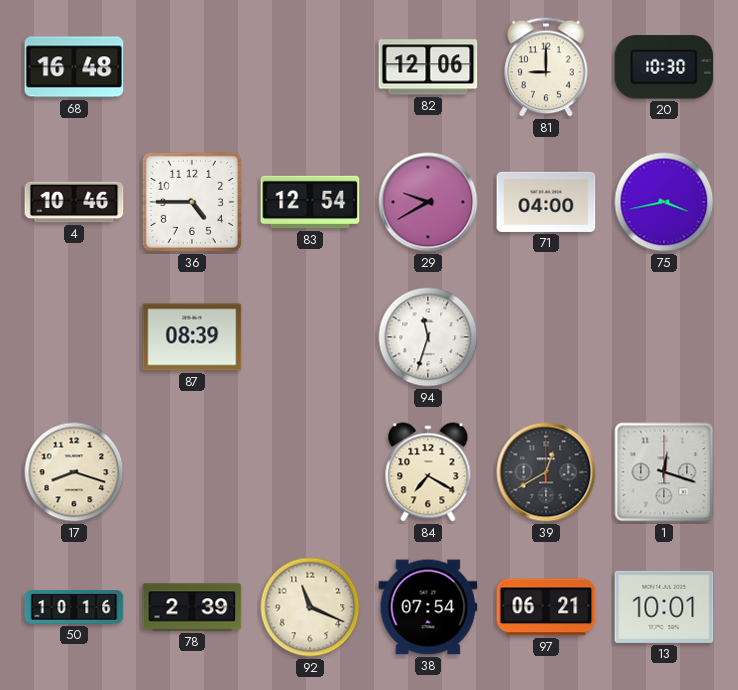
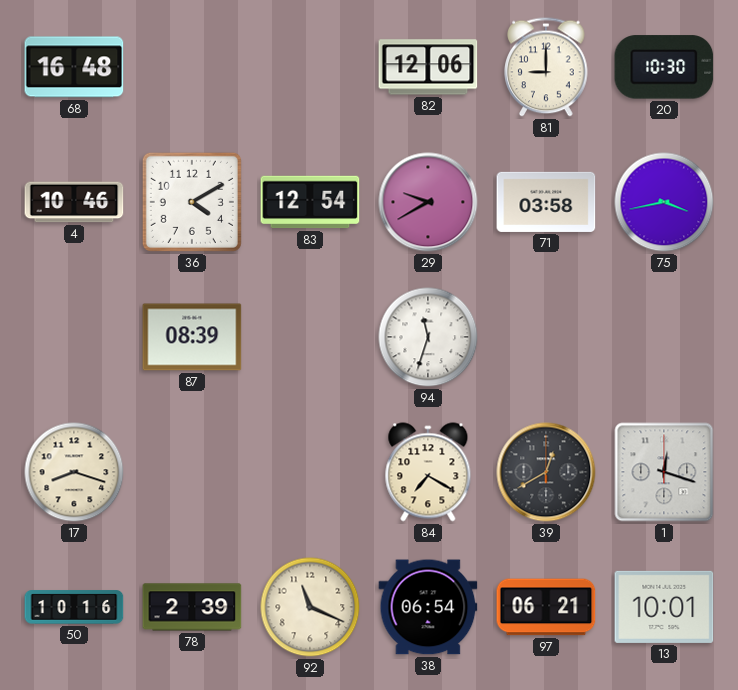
36: 4:45 -> 4:10 (192, 202)
71: 04:00 -> 03:58 (546, 202)
38: 07:54 -> 06:54 (428, 607)
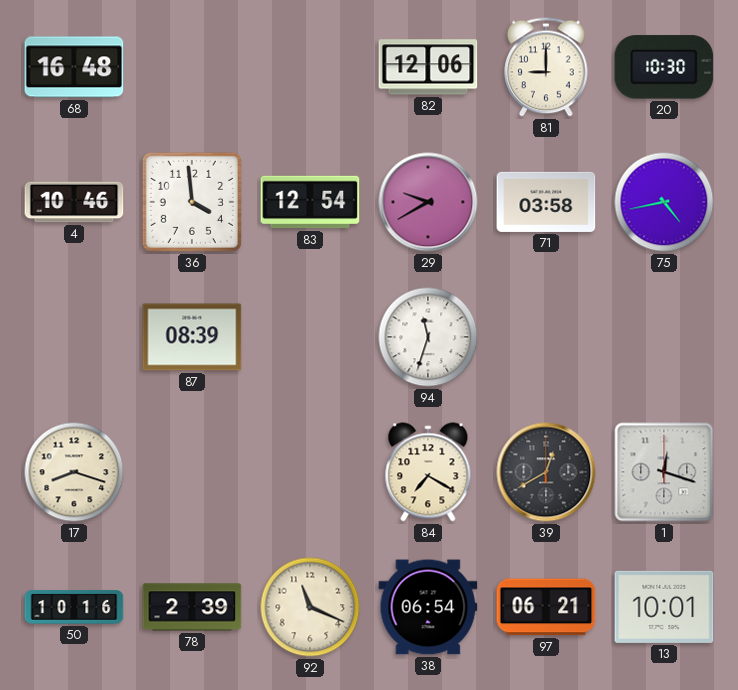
36: 4:10 -> 3:59 (192, 202)
75: 3:43 -> 4:43 (664, 202)
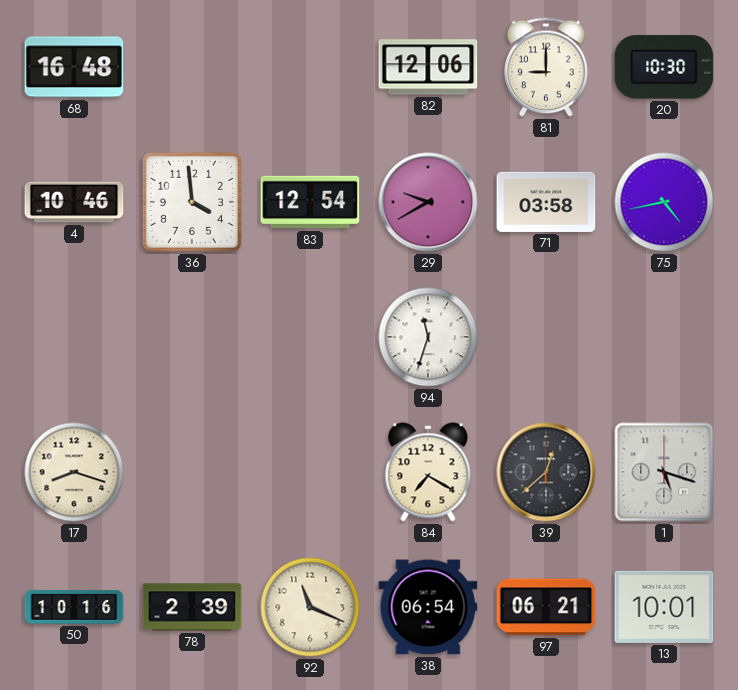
87: 08:39 -> none (192, 337)
39: 12:40 -> 12:38 (546, 472)
1: 12:18 -> 5:18 (664, 472)
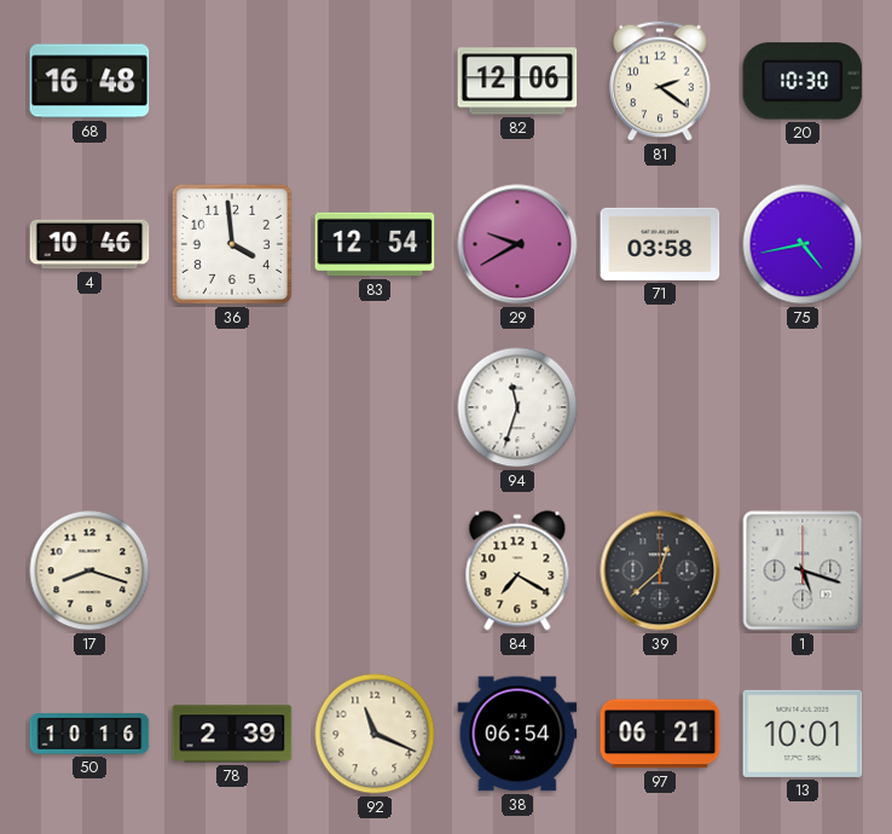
81: 9:00 -> 2:21 (660, 81)
